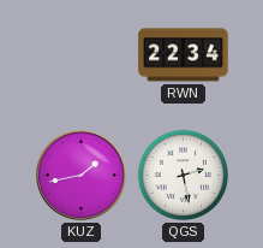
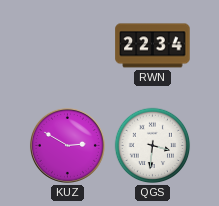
KUZ: 1:43 -> 2:50 (67, 145)
QGS: 2:28 -> 3:31 (153, 146)
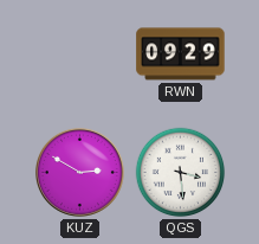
RWN: 22:34 -> 09:29 (181, 54)
QGS: 3:31 -> 3:29 (181, 173)
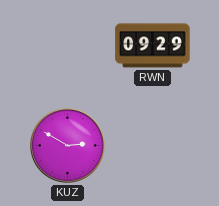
QGS: 3:29 -> none (181, 173)
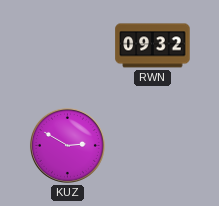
RWN: 09:29 -> 09:32 (153, 46)
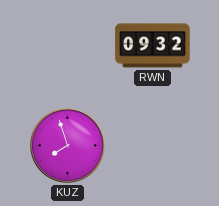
KUZ: 2:50 -> 7:57 (67, 145)
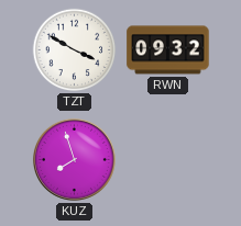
TZT: none -> 3:50 (75, 50)
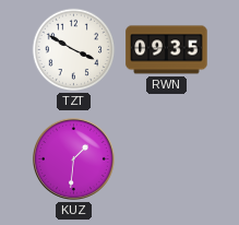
RWN: 09:32 -> 09:35 (167, 50)
KUZ: 7:57 -> 1:31 (73, 158)
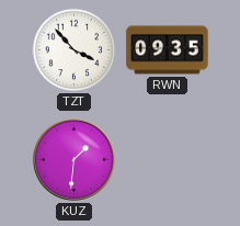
TZT: 3:50 -> 3:53 (75, 50)
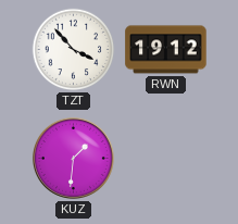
RWN: 09:35 -> 19:12 (166, 50)
